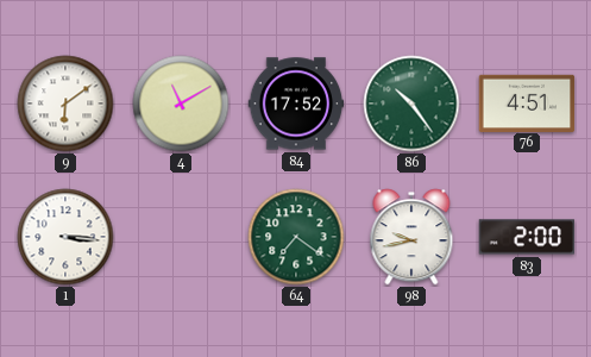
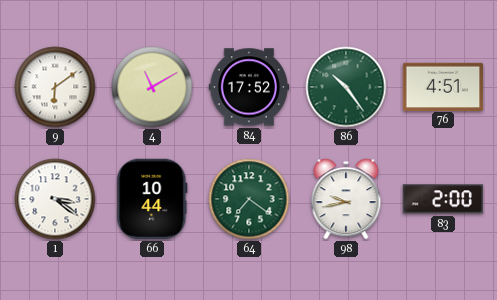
1: 3:16 -> 3:21 (55, 199)
66: none -> 10:44 (152, 199)
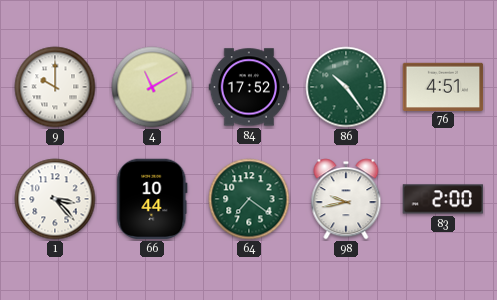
9: 6:09 -> 10:00 (55, 87)
1: 3:21 -> 3:23 (55, 199)
